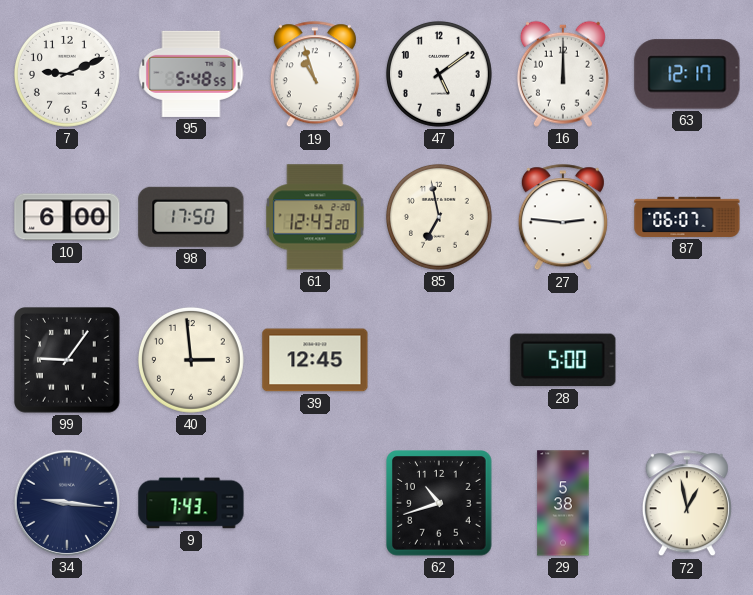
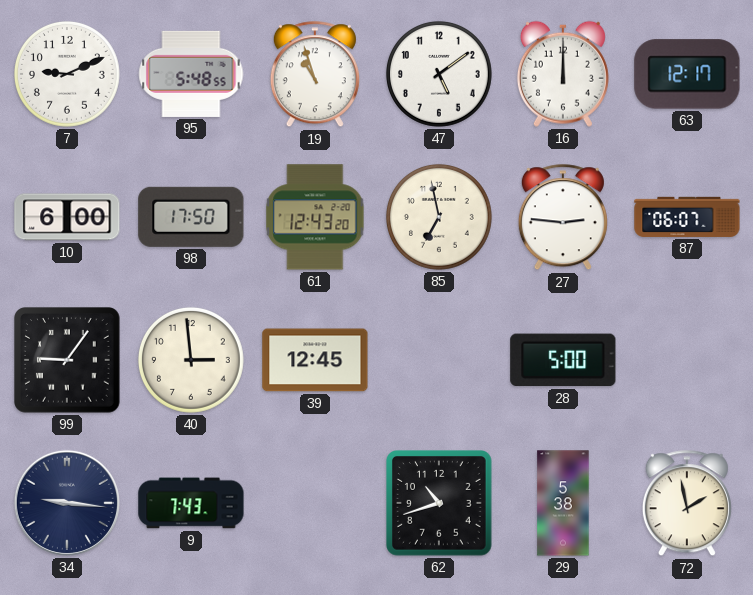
72: 12:58 -> 1:58 (687, 504)
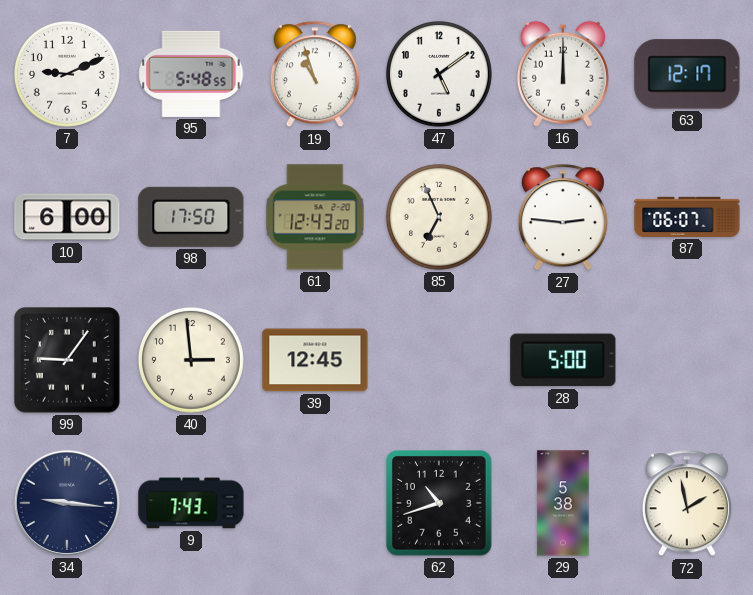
85: 6:58 -> 6:56 (439, 217)
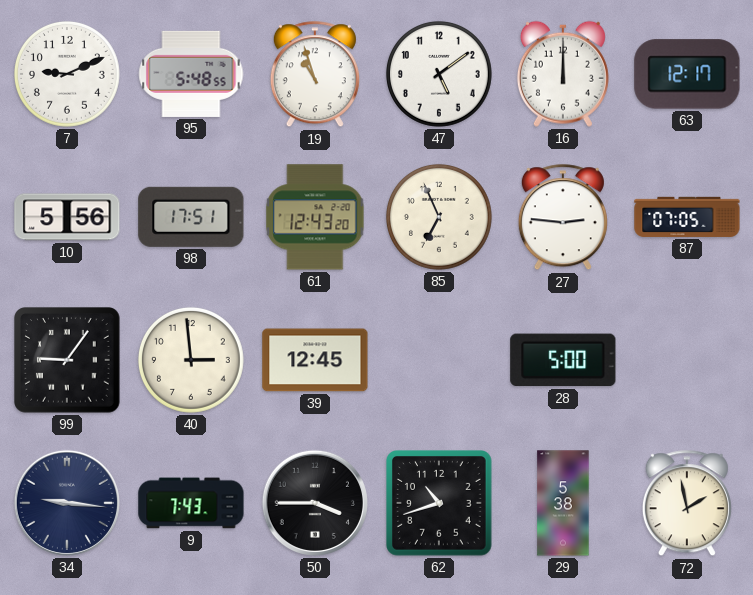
10: 6:00 -> 5:56 (67, 217)
98: 17:50 -> 17:51 (191, 217)
87: 06:07 -> 07:05 (687, 217)
50: none -> 3:45 (315, 503)
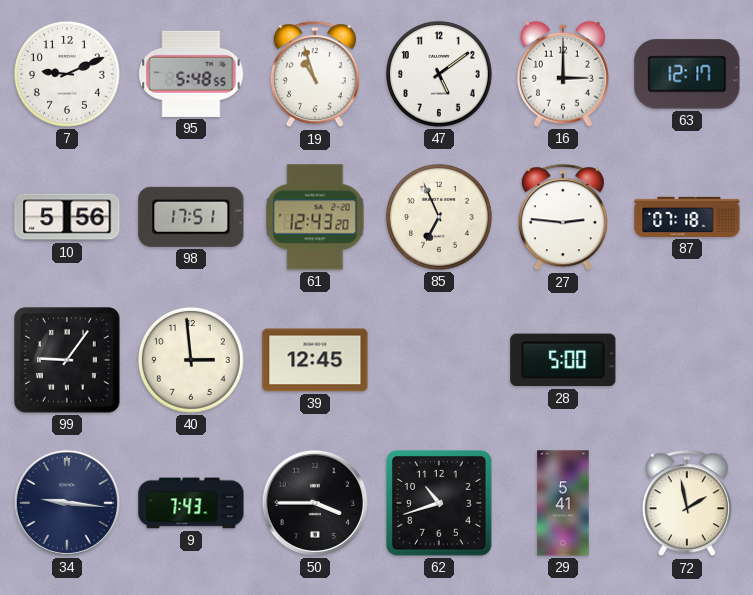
16: 12:00 -> 3:00 (563, 74)
87: 07:05 -> 07:18 (687, 217)
29: 5:38 -> 5:41 (563, 503)
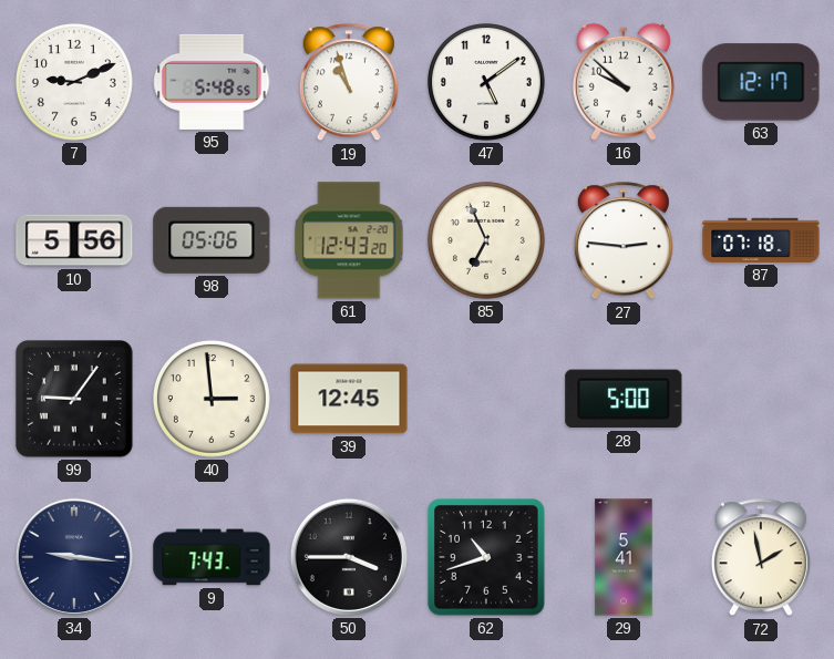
16: 3:00 -> 9:52 (624, 82)
98: 17:51 -> 05:06 (212, 240)
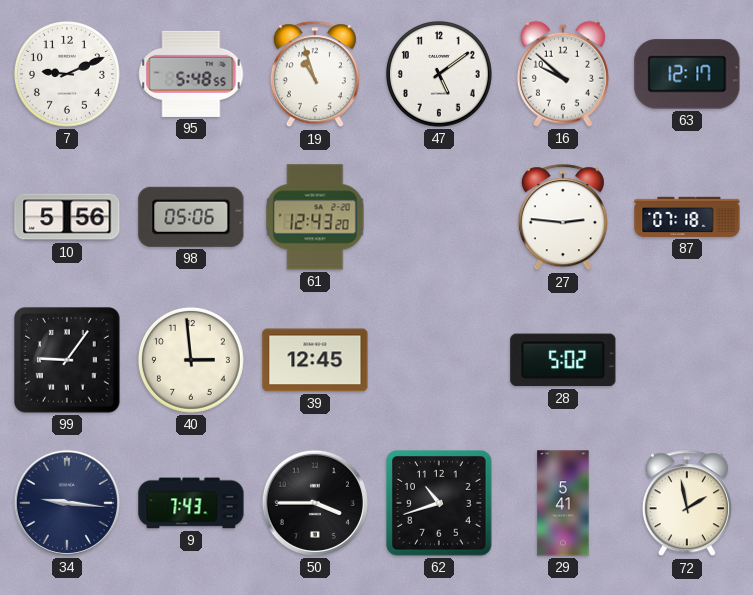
85: 6:56 -> none (486, 240)
28: 5:00 -> 5:02 (563, 360)
